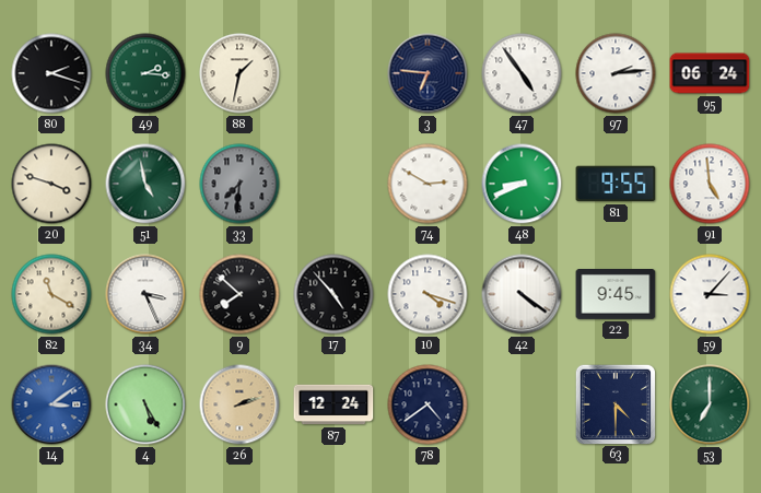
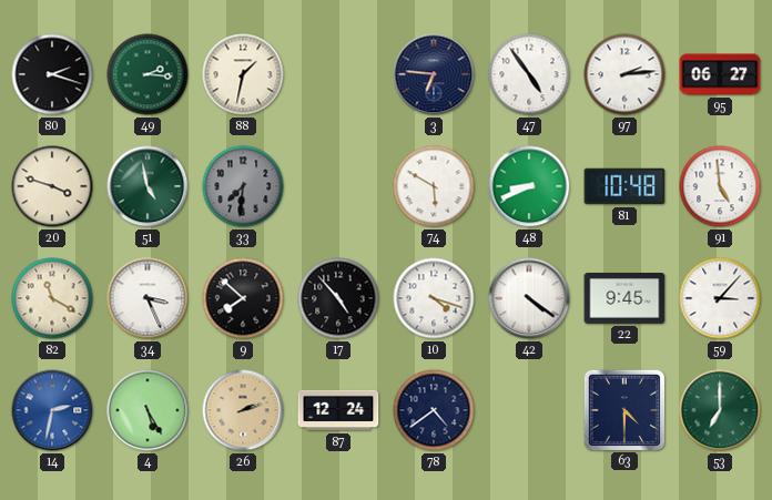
95: 06:24 -> 06:27 (720, 74)
74: 2:50 -> 5:50 (434, 186)
81: 9:55 -> 10:48 (624, 186)
14: 3:09 -> 2:32 (52, 410)
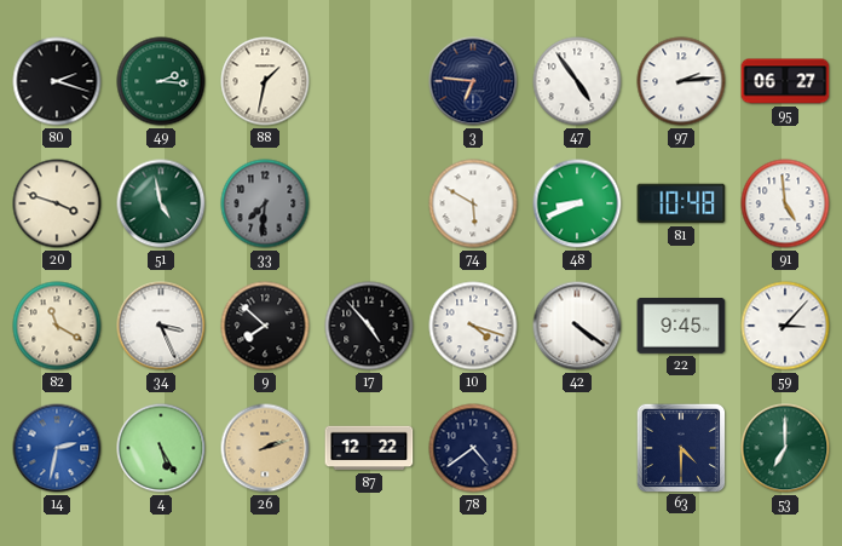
87: 12:24 -> 12:22 (369, 448)
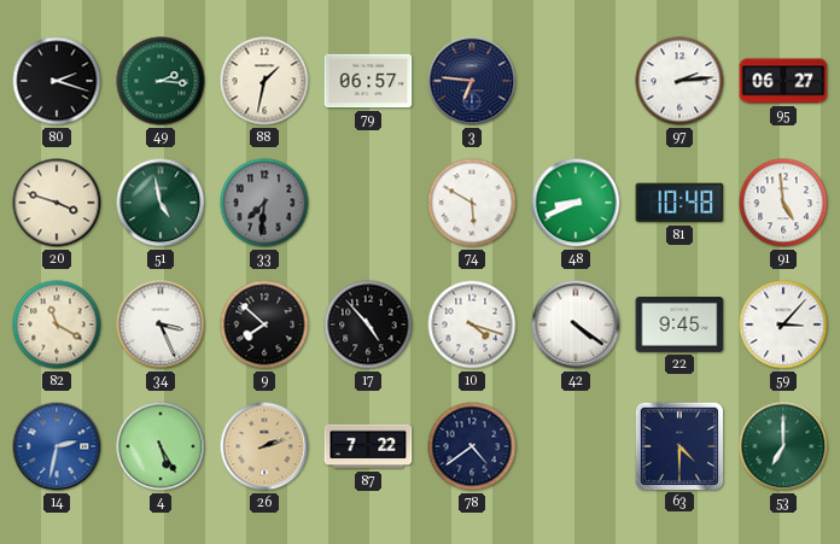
79: none -> 06:57 (368, 81)
47: 4:54 -> none (577, 81)
87: 12:22 -> 7:22 (368, 446)
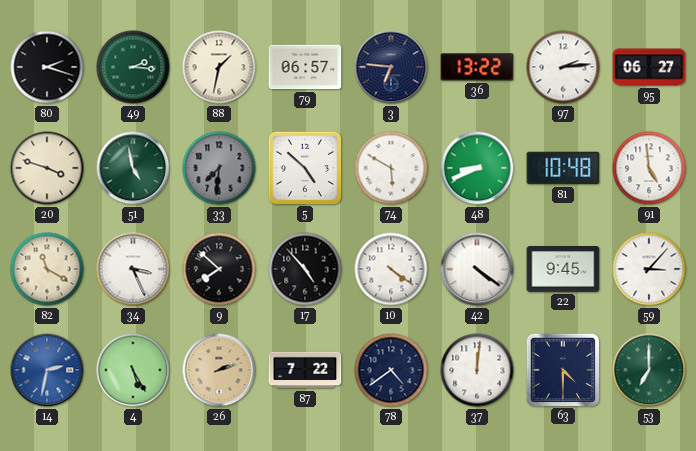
36: none -> 13:22 (477, 67)
5: none -> 4:52 (304, 167)
10: 4:18 -> 4:21 (391, 269)
37: none -> 12:01 (477, 370)
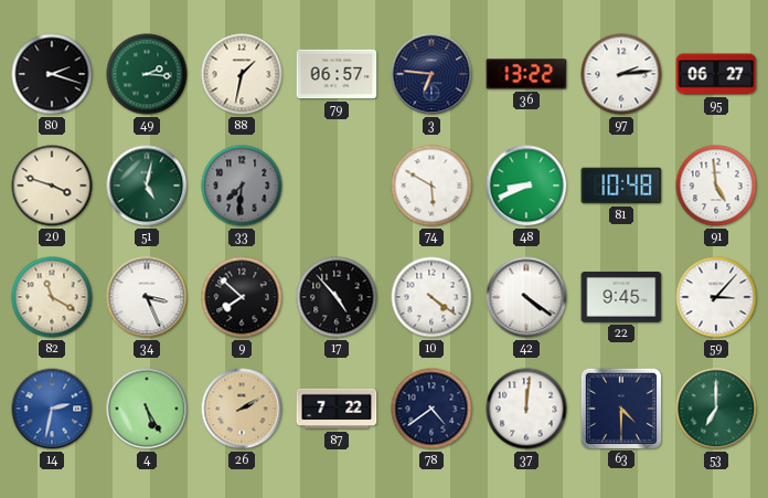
51: 4:58 -> 5:02 (147, 186)
5: 4:52 -> none (304, 167)
26: 2:12 -> 2:10 (242, 409)
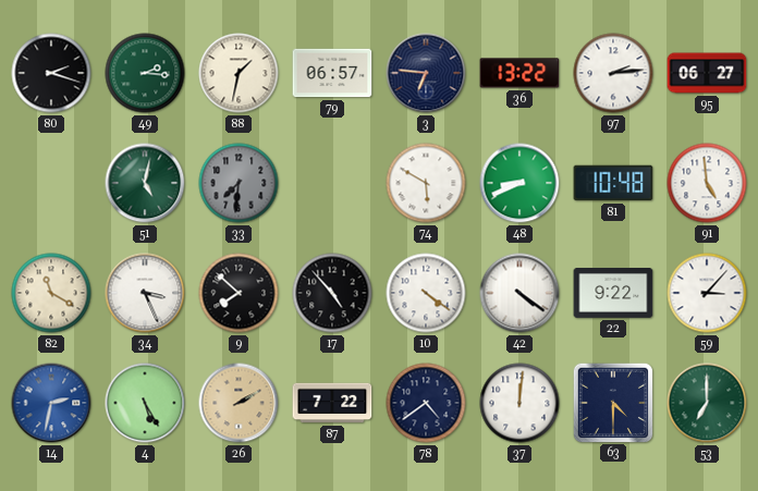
20: 3:48 -> none (52, 186)
22: 9:45 -> 9:22 (613, 294)
